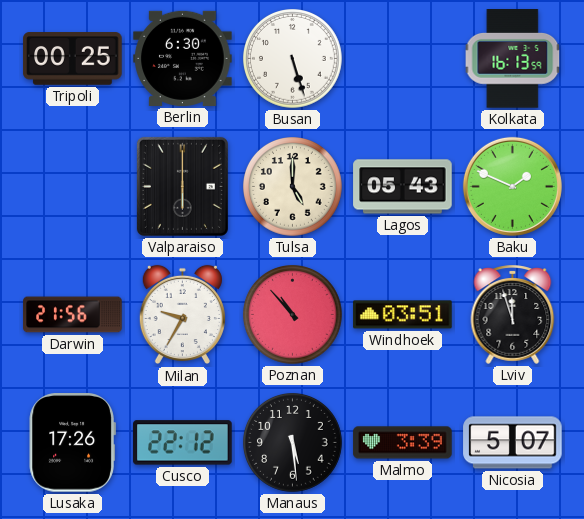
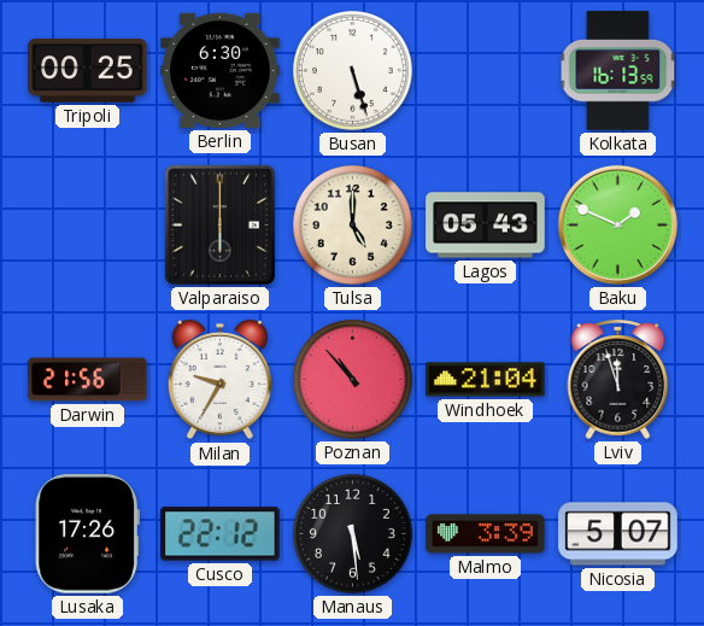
Windhoek: 03:51 -> 21:04 (486, 380)
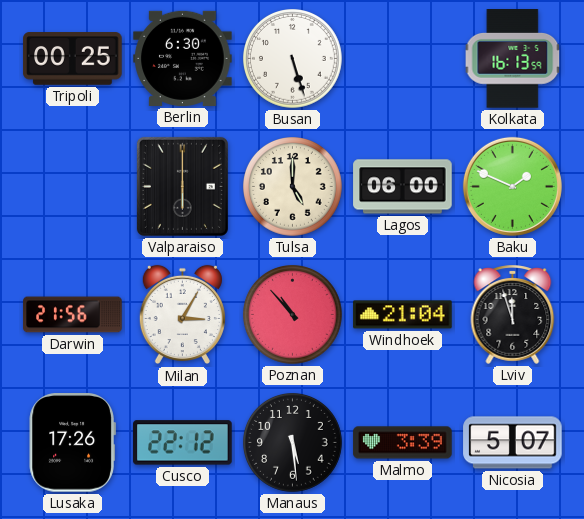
Lagos: 05:43 -> 06:00 (403, 187)
Milan: 9:35 -> 3:05 (182, 315)
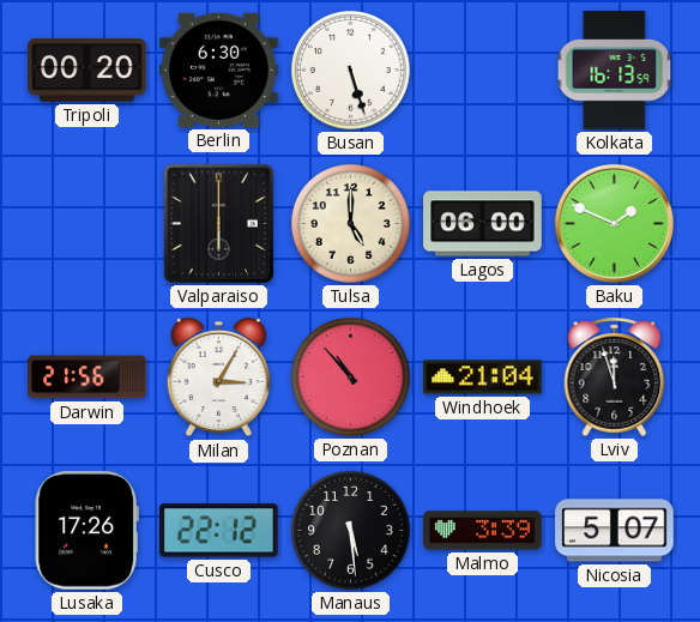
Tripoli: 00:25 -> 00:20 (87, 71)
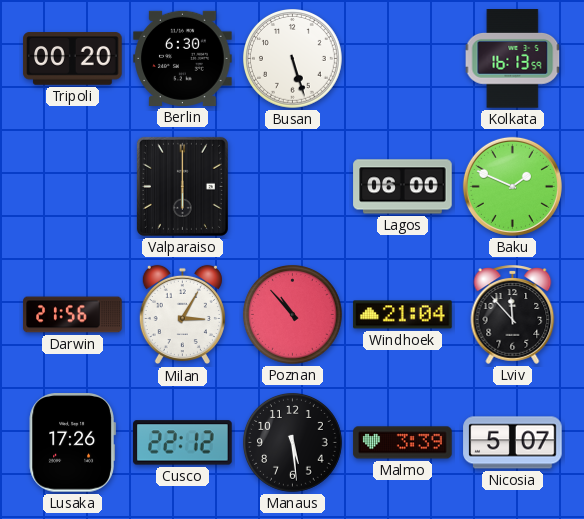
Tulsa: 5:00 -> none (351, 224)
Lviv: 11:57 -> 11:53 (513, 314)
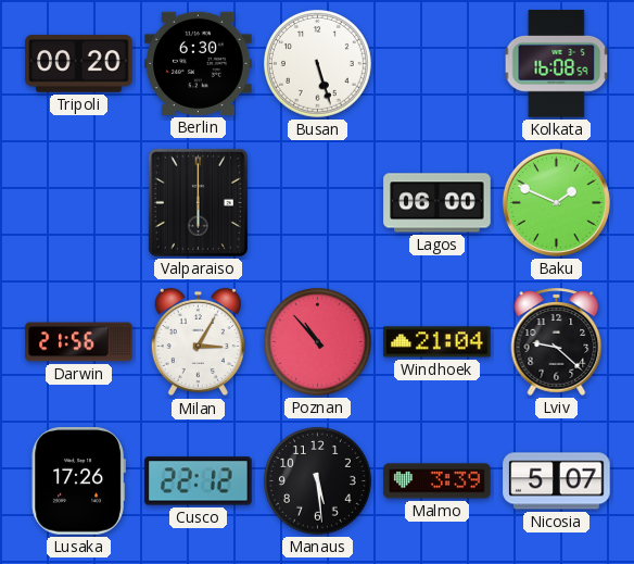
Kolkata: 16:13 -> 16:08 (557, 64)
Lviv: 11:53 -> 9:22 (557, 341)
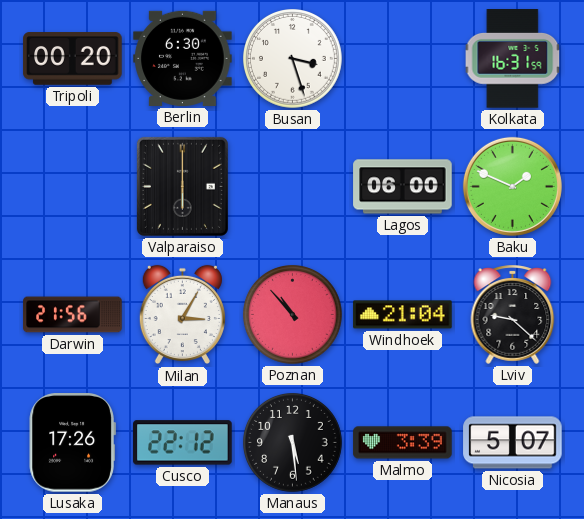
Busan: 5:27 -> 3:27 (293, 59)
Kolkata: 16:08 -> 16:31 (513, 59)
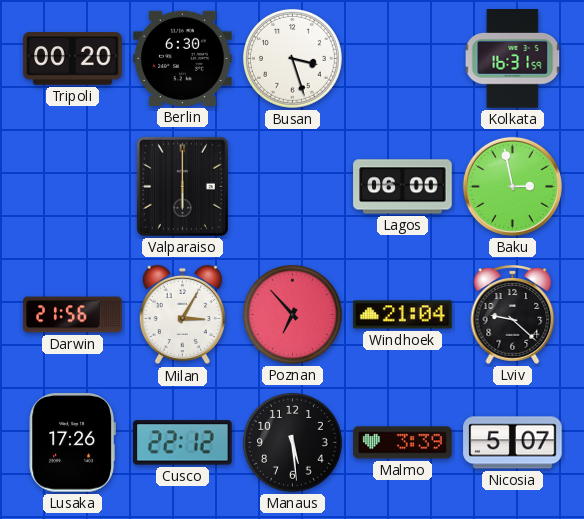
Baku: 1:49 -> 2:58 (512, 186)
Poznan: 10:53 -> 6:53 (293, 315)
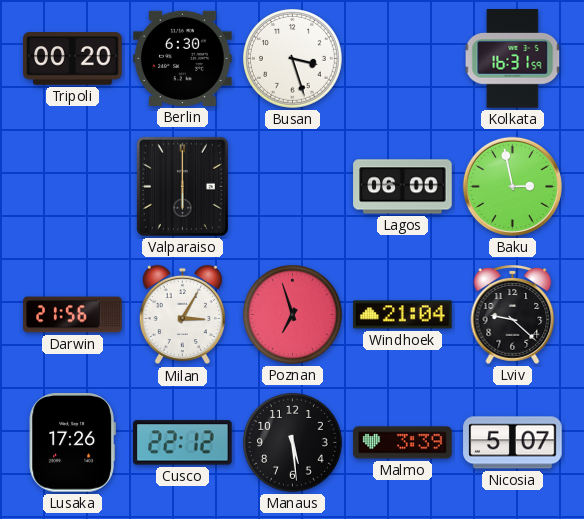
Poznan: 6:53 -> 6:57 (293, 315)
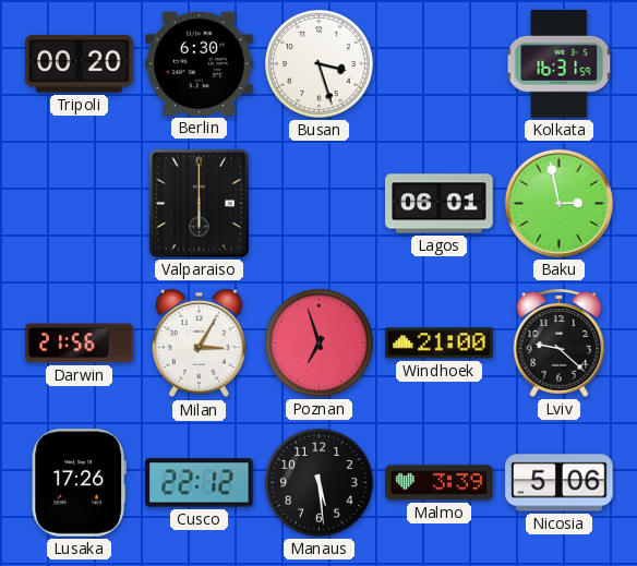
Lagos: 06:00 -> 06:01 (440, 204)
Windhoek: 21:04 -> 21:00 (440, 344)
Nicosia: 5:07 -> 5:06 (560, 483)
